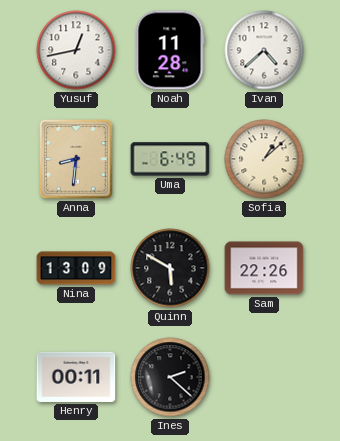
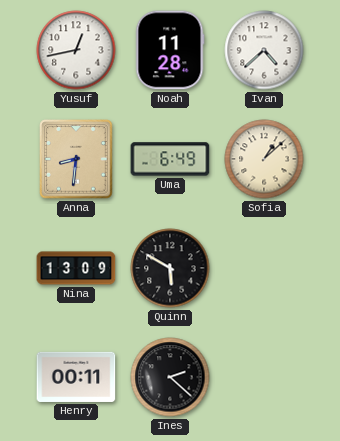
Sam: 22:26 -> none (264, 268)
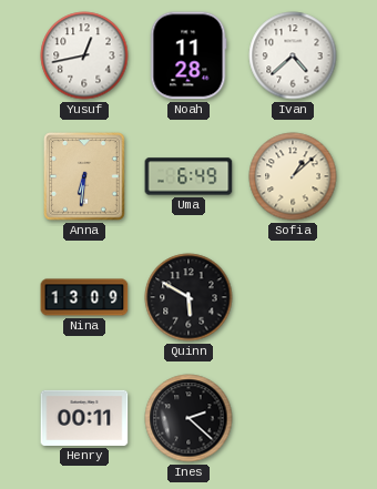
Anna: 8:31 -> 6:31 (84, 176)
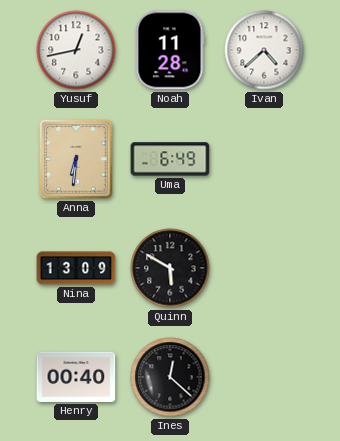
Sofia: 1:08 -> none (293, 176)
Henry: 00:11 -> 00:40 (76, 377)
Ines: 2:22 -> 12:22 (170, 377)
